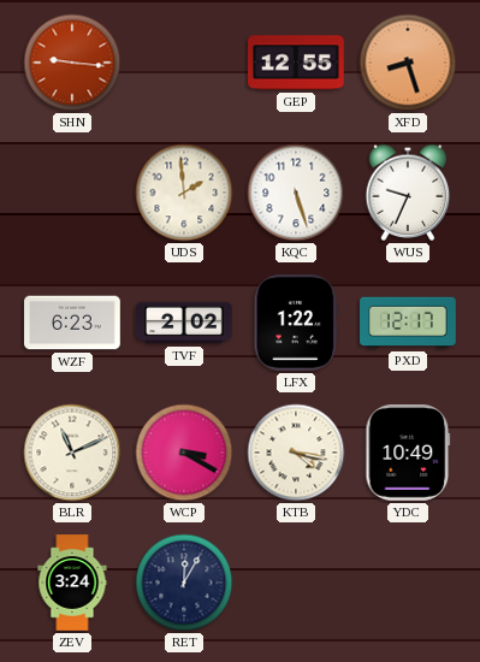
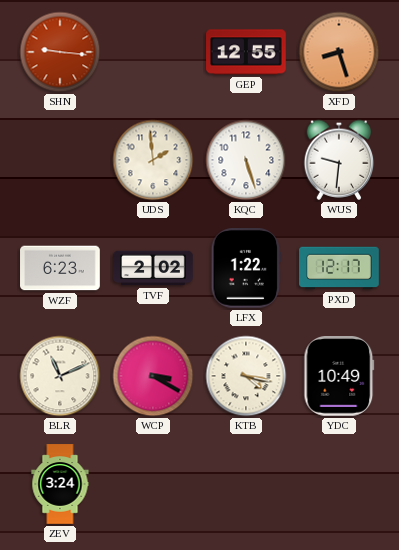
WUS: 9:34 -> 9:31 (339, 160)
RET: 12:05 -> none (184, 583)
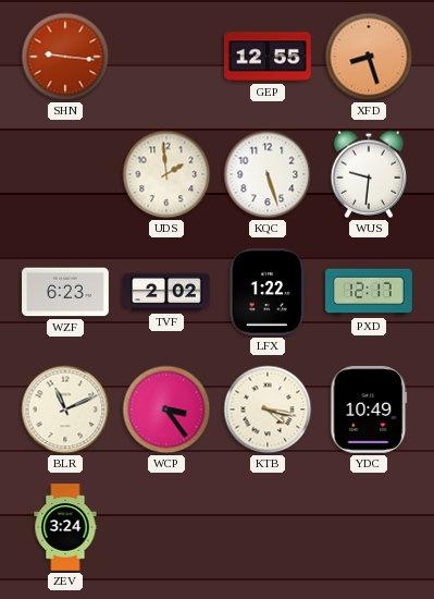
WCP: 3:20 -> 3:24 (166, 409)
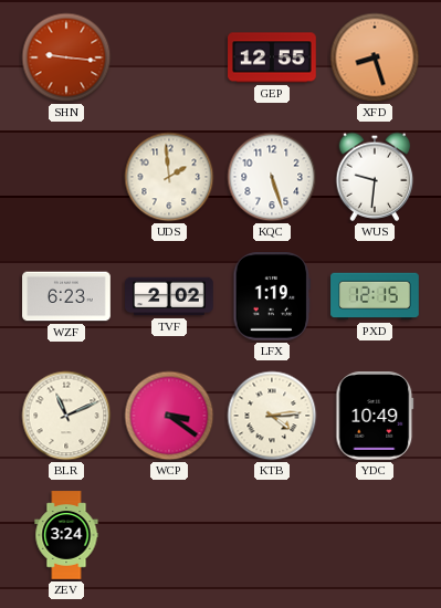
LFX: 1:22 -> 1:19 (272, 297)
PXD: 12:17 -> 12:15 (375, 296)
WCP: 3:24 -> 3:21 (169, 416)
KTB: 4:17 -> 4:14 (272, 416)
